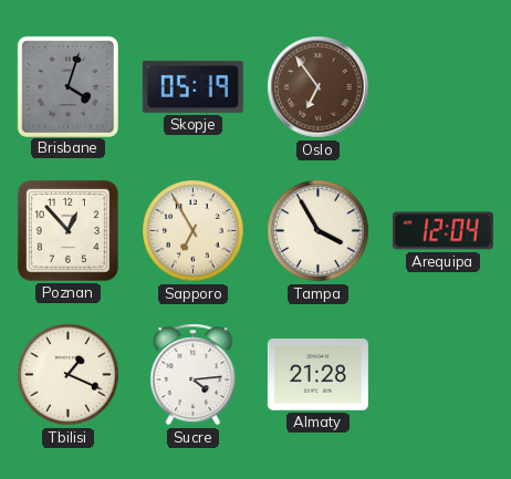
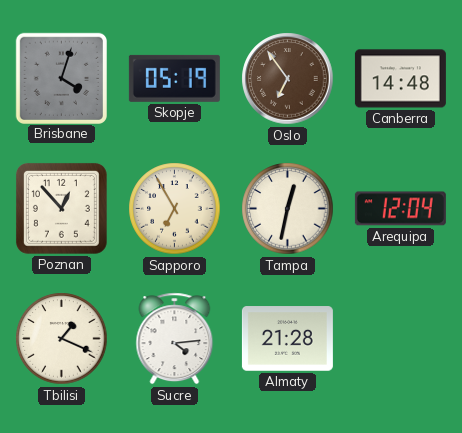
Canberra: none -> 14:48 (400, 79)
Tampa: 3:55 -> 12:32 (288, 209)
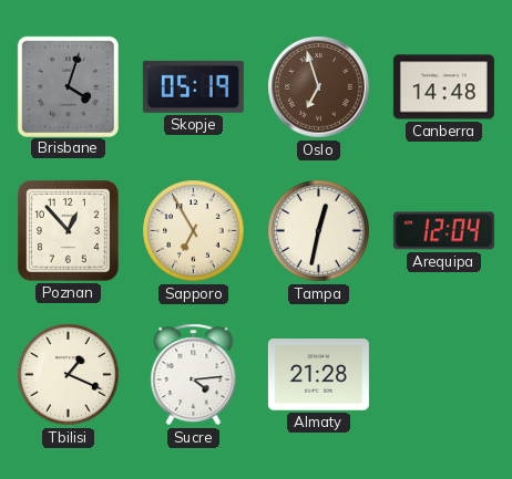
Oslo: 6:54 -> 6:57 (319, 87)
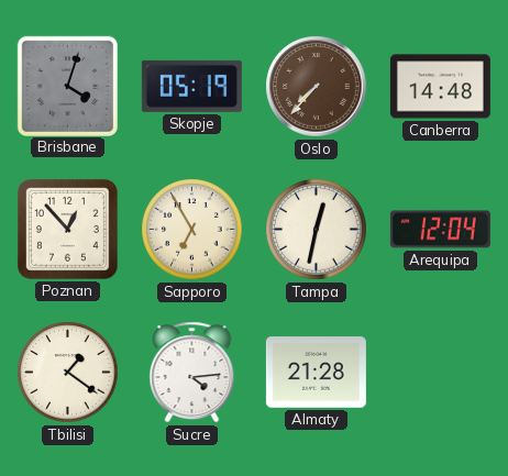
Oslo: 6:57 -> 7:37 (317, 87)
Tbilisi: 1:19 -> 1:21 (68, 373)
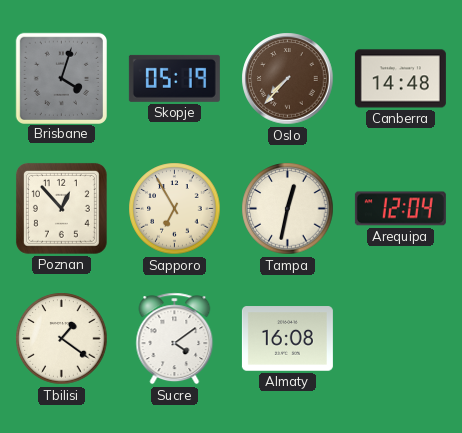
Sucre: 4:14 -> 4:09 (175, 339)
Almaty: 21:28 -> 16:08 (287, 339)
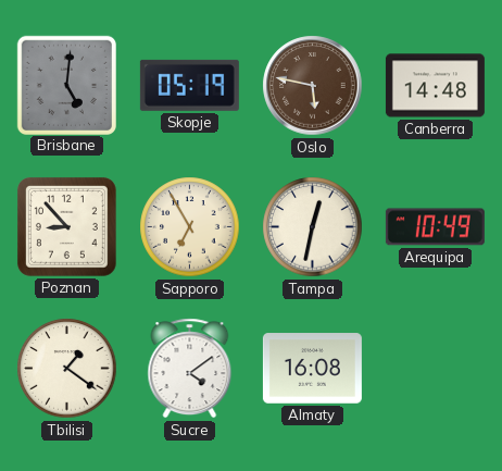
Brisbane: 4:03 -> 5:01 (66, 85)
Oslo: 7:37 -> 5:47 (313, 86)
Poznan: 12:53 -> 8:53 (66, 226)
Arequipa: 12:04 -> 10:49 (435, 227)
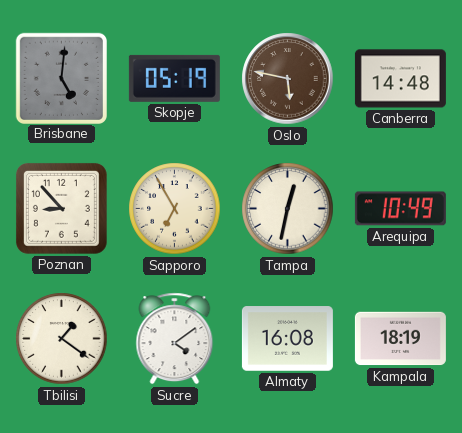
Kampala: none -> 18:19 (400, 339)
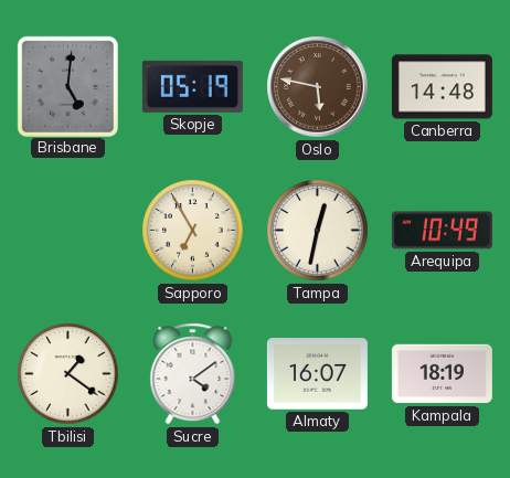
Poznan: 8:53 -> none (61, 208)
Almaty: 16:08 -> 16:07 (317, 374)
